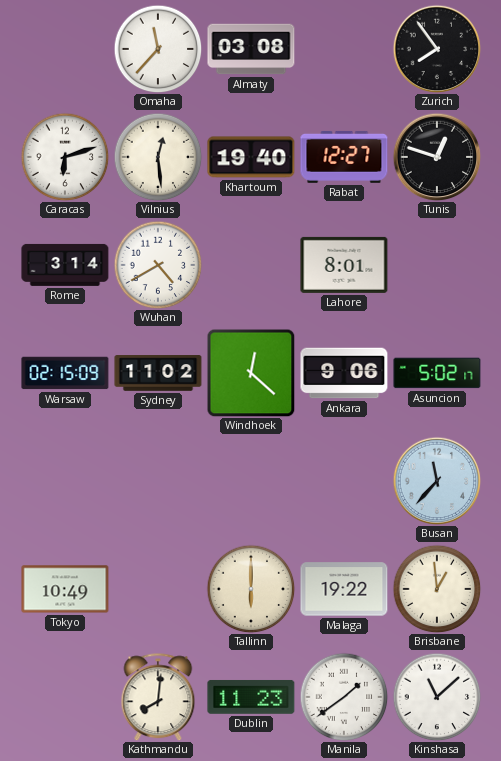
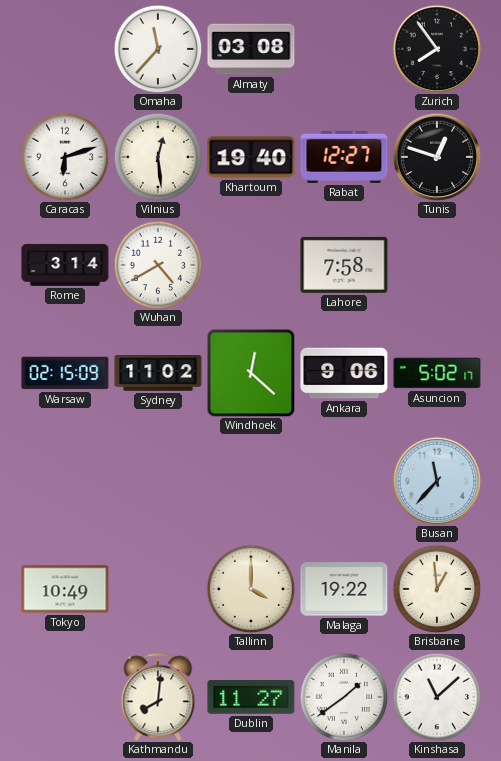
Lahore: 8:01 -> 7:58 (344, 265)
Tallinn: 6:00 -> 4:00 (251, 589)
Dublin: 11:23 -> 11:27 (251, 697)
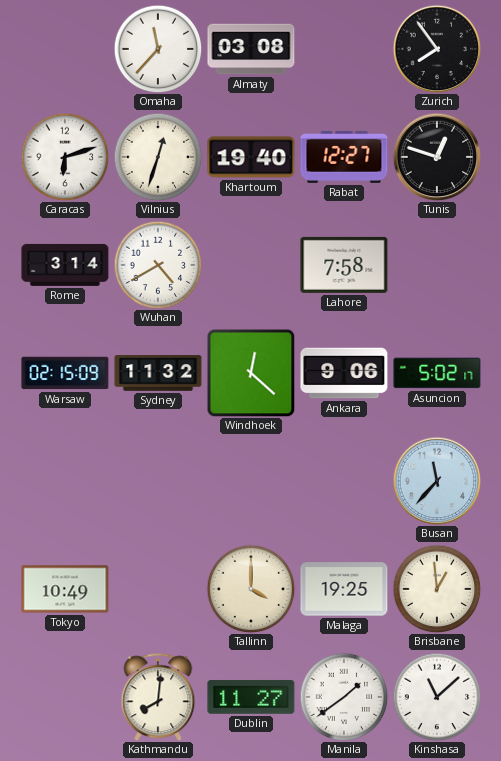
Vilnius: 12:29 -> 12:33 (158, 157)
Sydney: 11:02 -> 11:32 (158, 373)
Malaga: 19:22 -> 19:25 (344, 589)
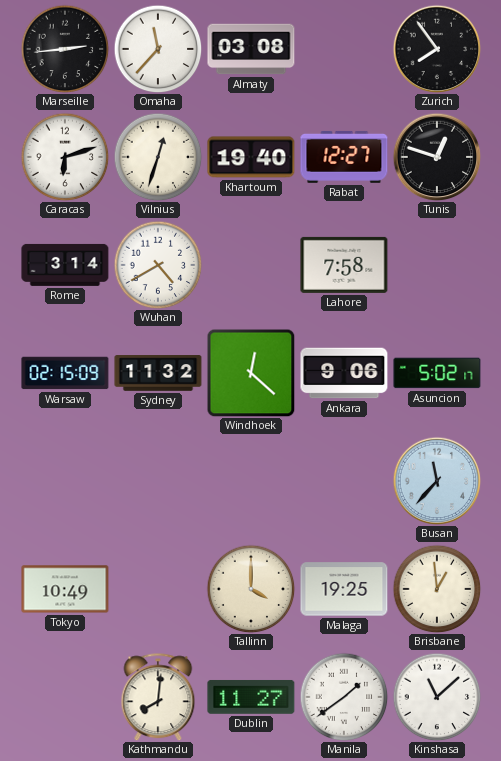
Marseille: none -> 2:44 (65, 49)
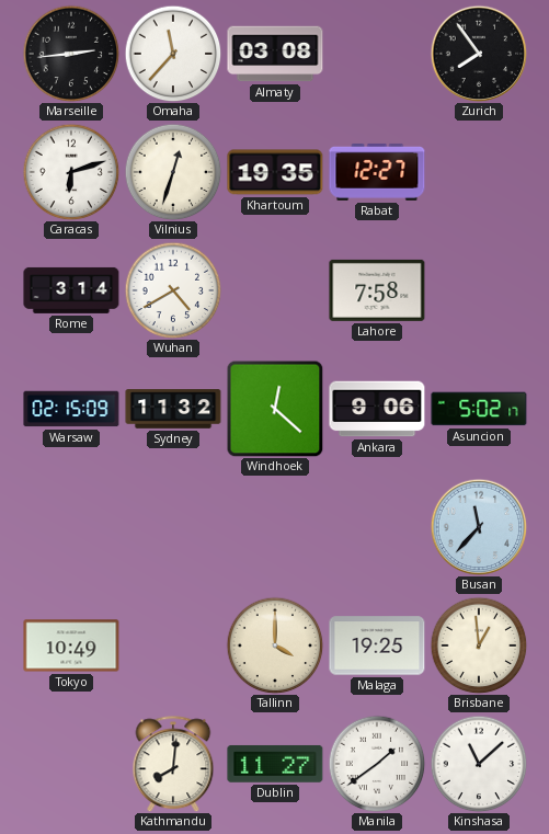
Khartoum: 19:40 -> 19:35 (275, 172)
Tunis: 12:48 -> none (437, 157)
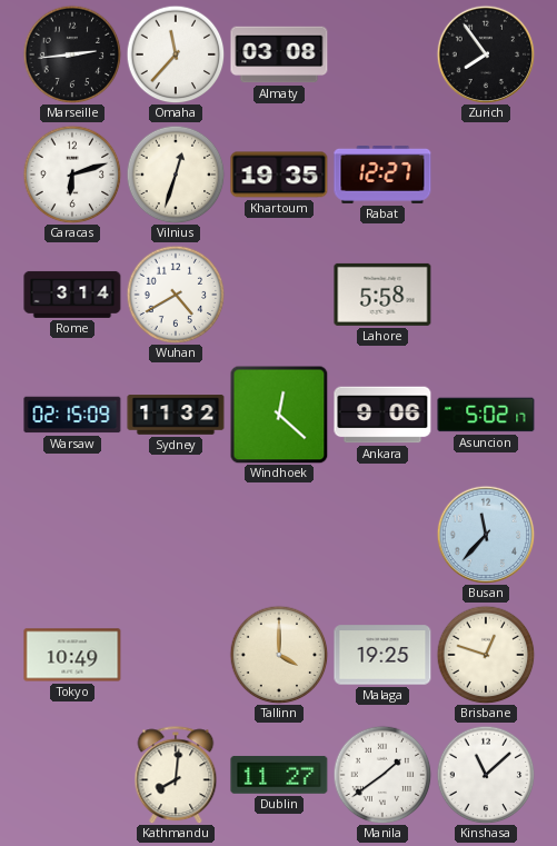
Lahore: 7:58 -> 5:58 (382, 295)
Brisbane: 12:59 -> 12:48 (486, 655)
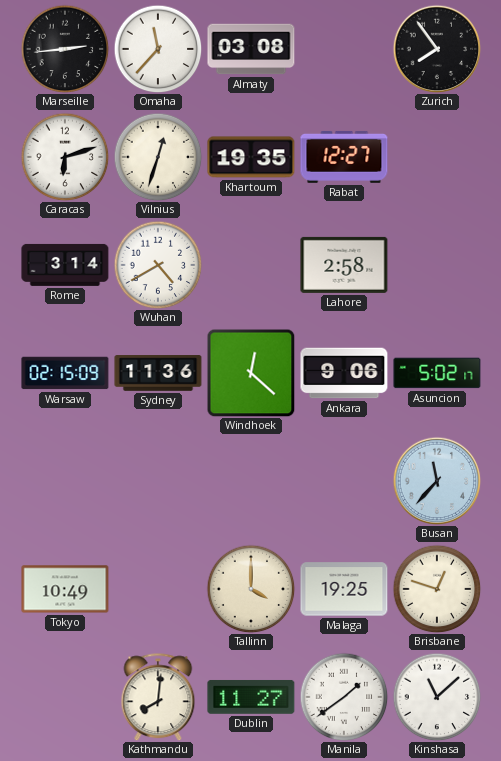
Lahore: 5:58 -> 2:58 (344, 265)
Sydney: 11:32 -> 11:36 (158, 373)
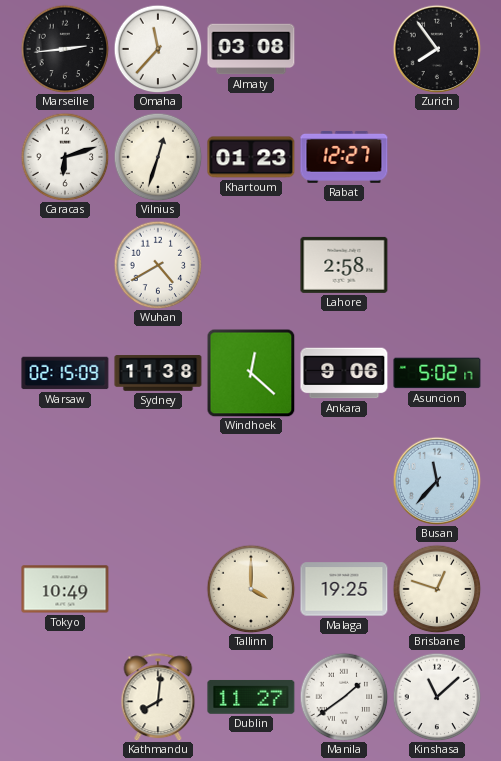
Khartoum: 19:35 -> 01:23 (251, 157)
Rome: 3:14 -> none (65, 265)
Sydney: 11:36 -> 11:38 (158, 373)
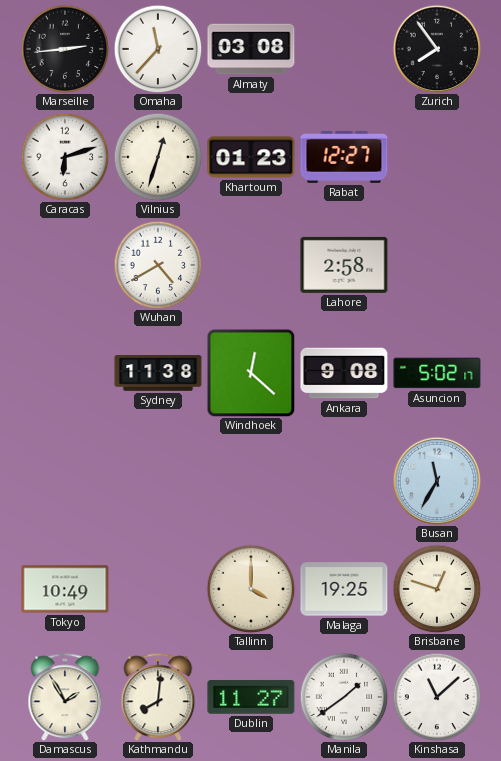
Warsaw: 02:15 -> none (65, 373)
Ankara: 9:06 -> 9:08 (344, 373)
Busan: 11:37 -> 11:35 (437, 481)
Damascus: none -> 1:55 (65, 697)
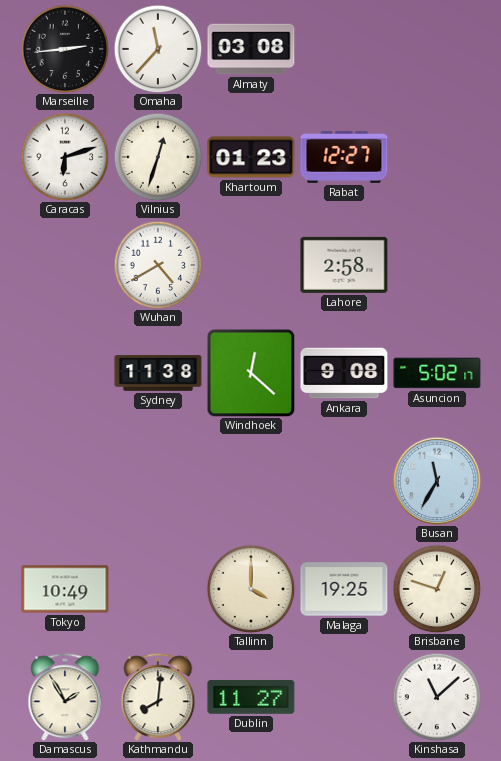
Zurich: 7:54 -> none (437, 49)
Manila: 1:39 -> none (344, 697)
